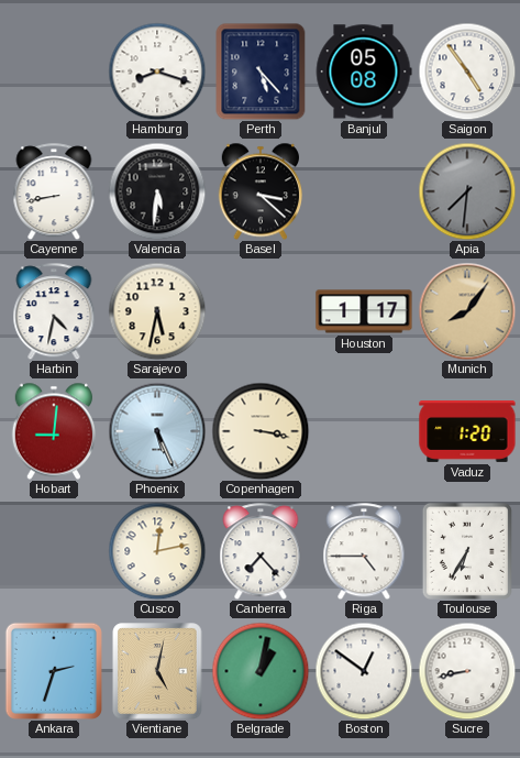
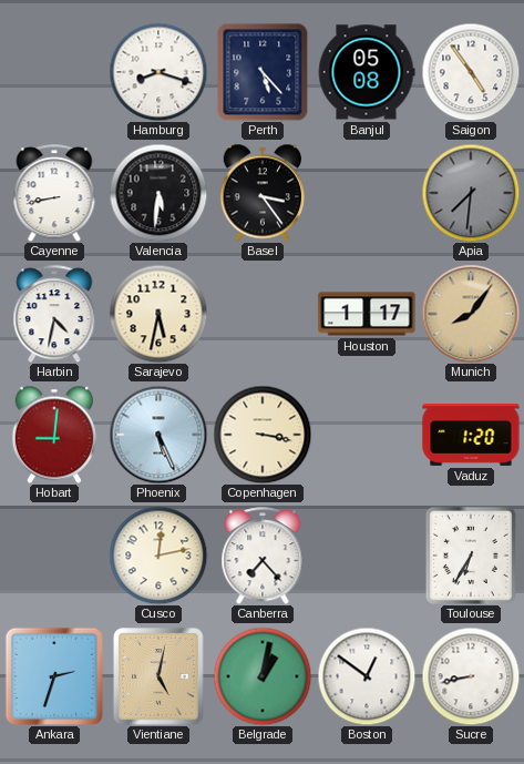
Basel: 3:22 -> 3:24 (261, 193)
Riga: 4:45 -> none (364, 551)
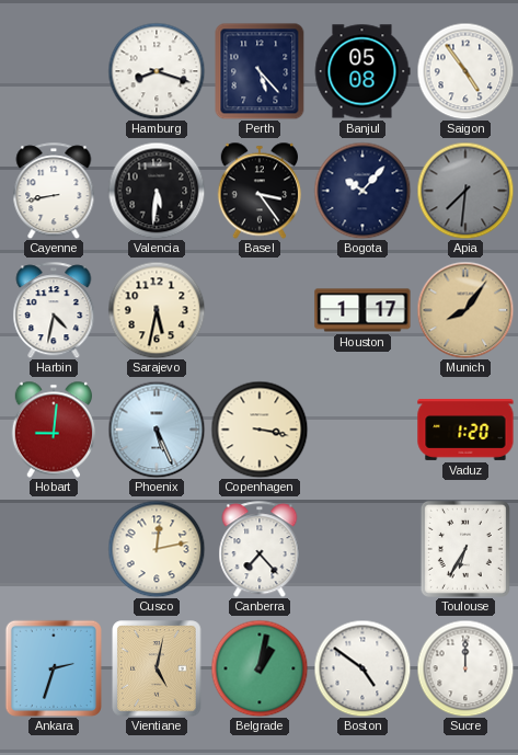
Bogota: none -> 10:07 (362, 191)
Boston: 12:51 -> 4:51 (362, 668)
Sucre: 8:43 -> 12:00 (465, 668)
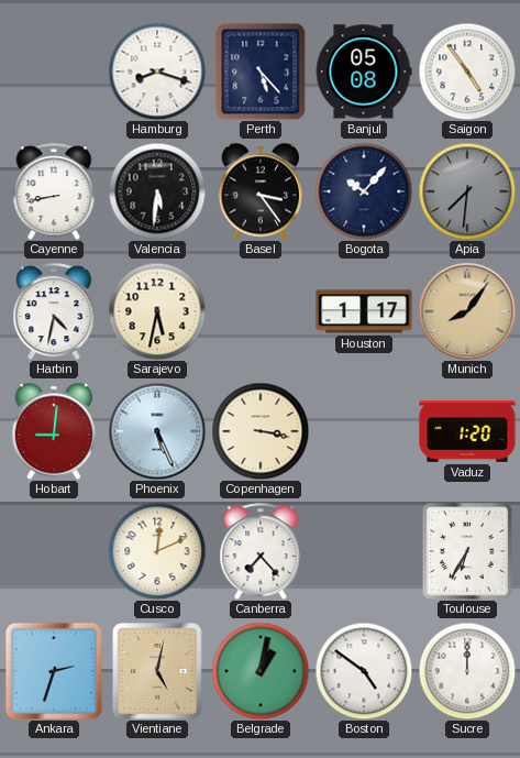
Cusco: 12:13 -> 12:11 (157, 551)
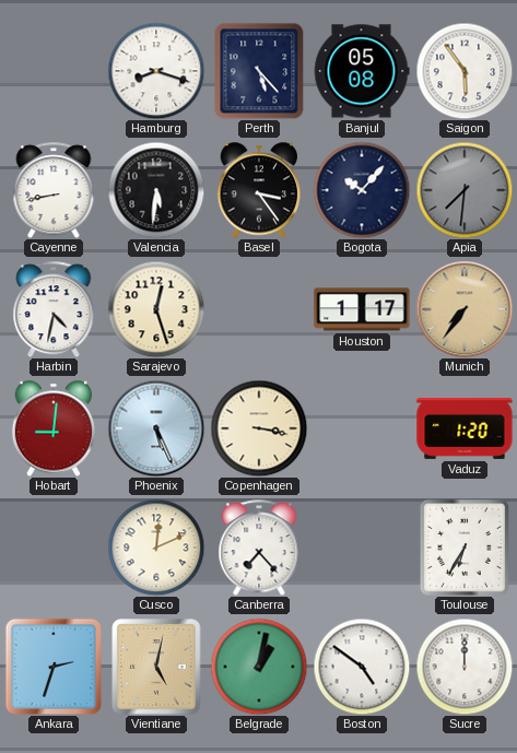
Saigon: 4:54 -> 5:54 (465, 71)
Sarajevo: 5:32 -> 12:27 (156, 309)
Munich: 8:06 -> 7:36 (465, 309)
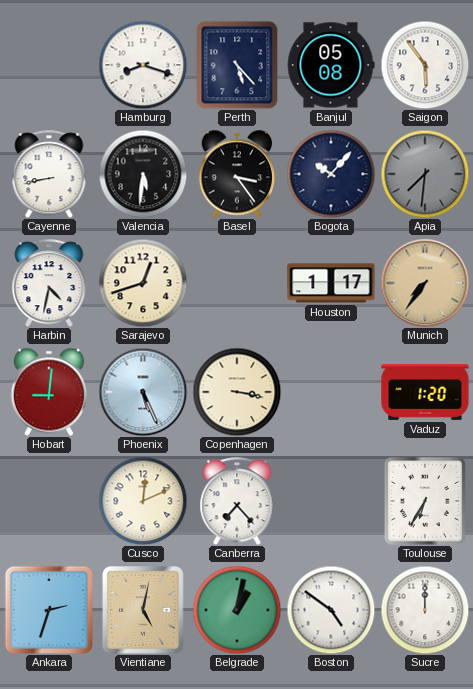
Sarajevo: 12:27 -> 12:42 (143, 283)
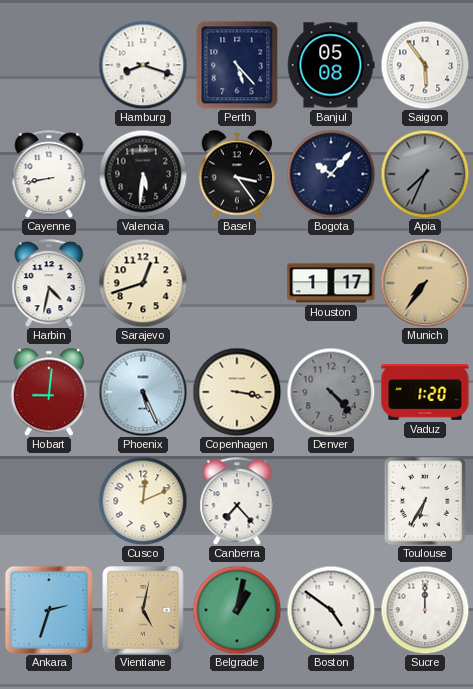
Apia: 7:31 -> 7:34 (425, 174)
Denver: none -> 4:23 (331, 392)
